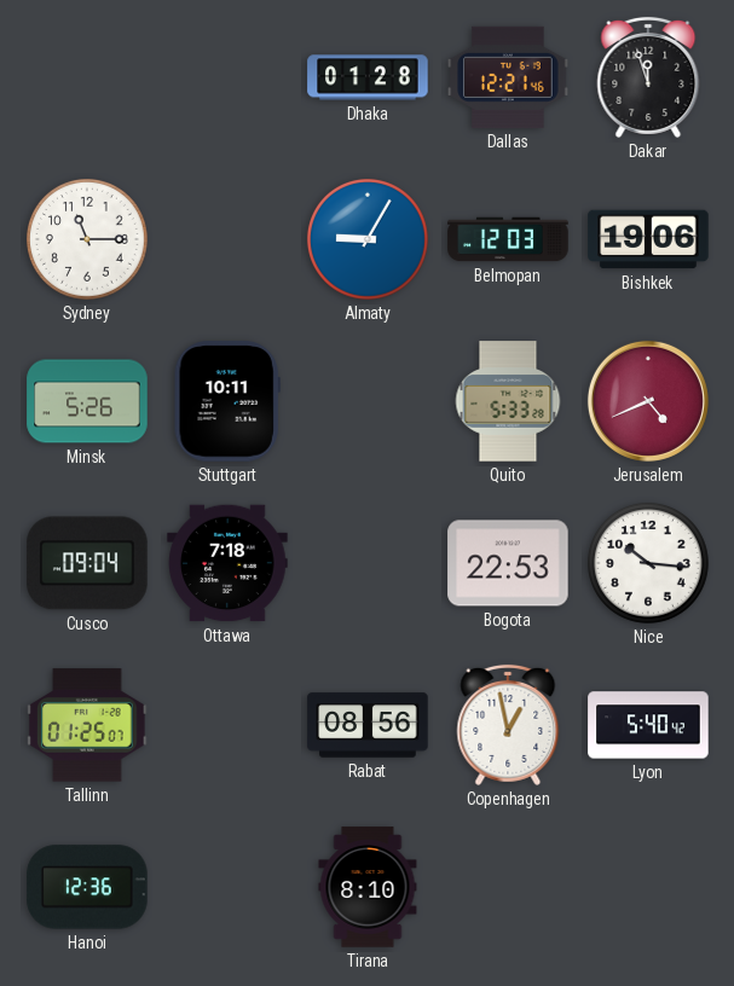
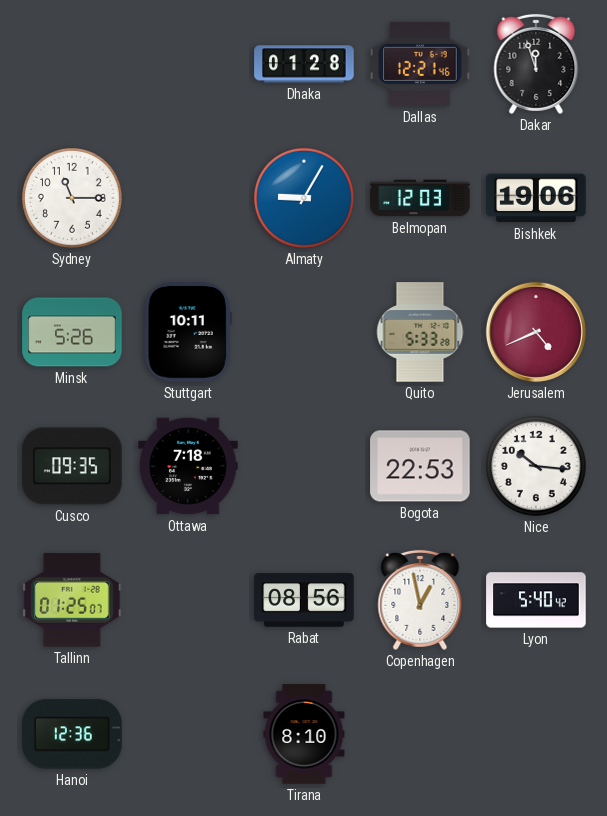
Cusco: 09:04 -> 09:35 (72, 466)
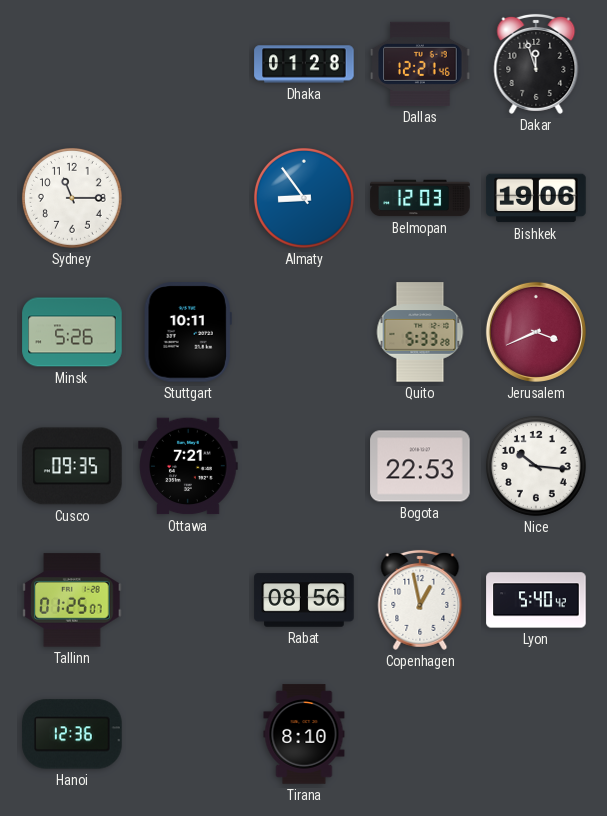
Almaty: 9:05 -> 8:54 (304, 198)
Jerusalem: 4:41 -> 3:41 (536, 332)
Ottawa: 7:18 -> 7:21 (188, 466)
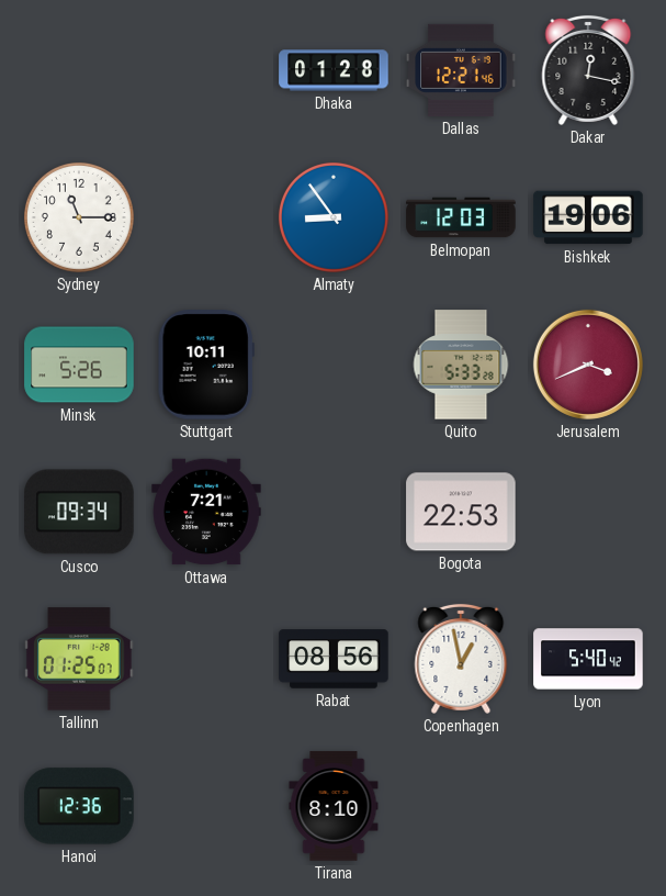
Dakar: 11:57 -> 12:17 (588, 70)
Cusco: 09:35 -> 09:34 (79, 512)
Nice: 10:16 -> none (536, 466)
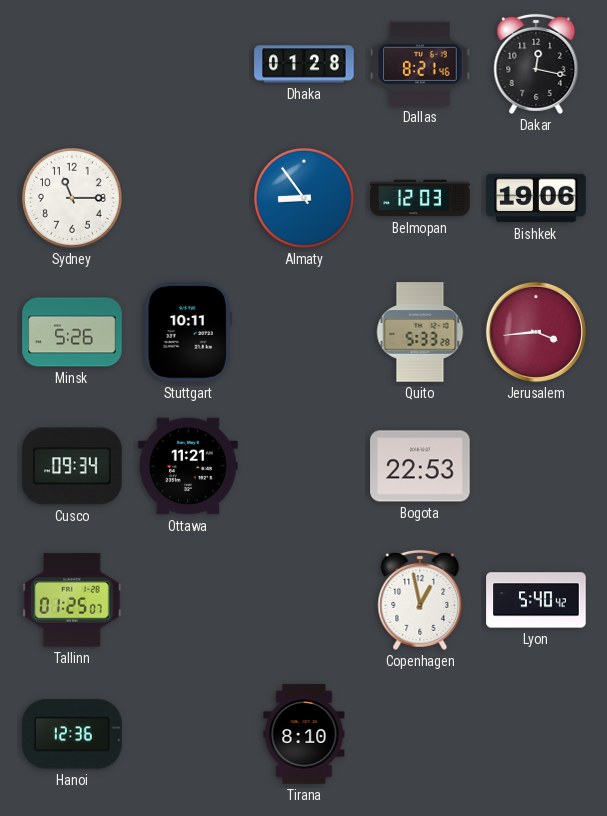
Dallas: 12:21 -> 8:21 (420, 64)
Jerusalem: 3:41 -> 3:44 (536, 332)
Ottawa: 7:21 -> 11:21 (188, 466)
Rabat: 08:56 -> none (334, 659)
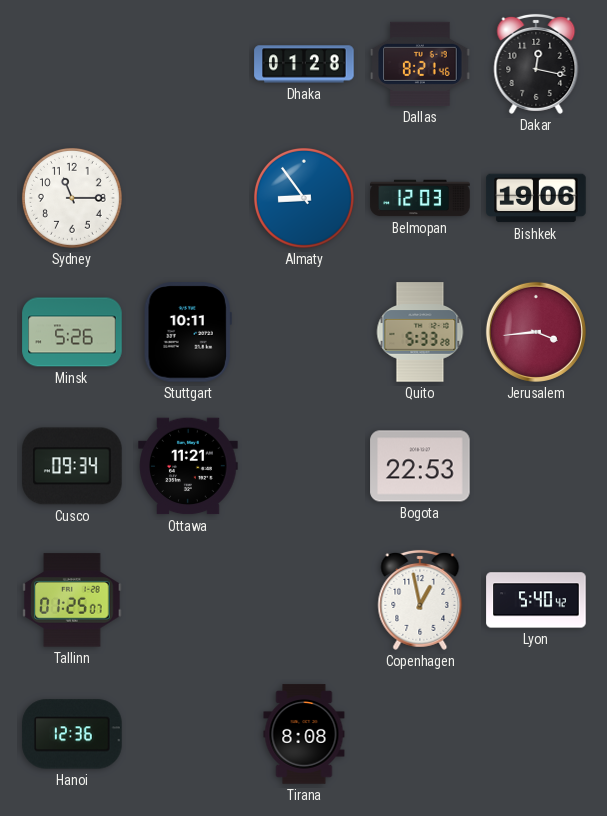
Tirana: 8:10 -> 8:08 (304, 734)
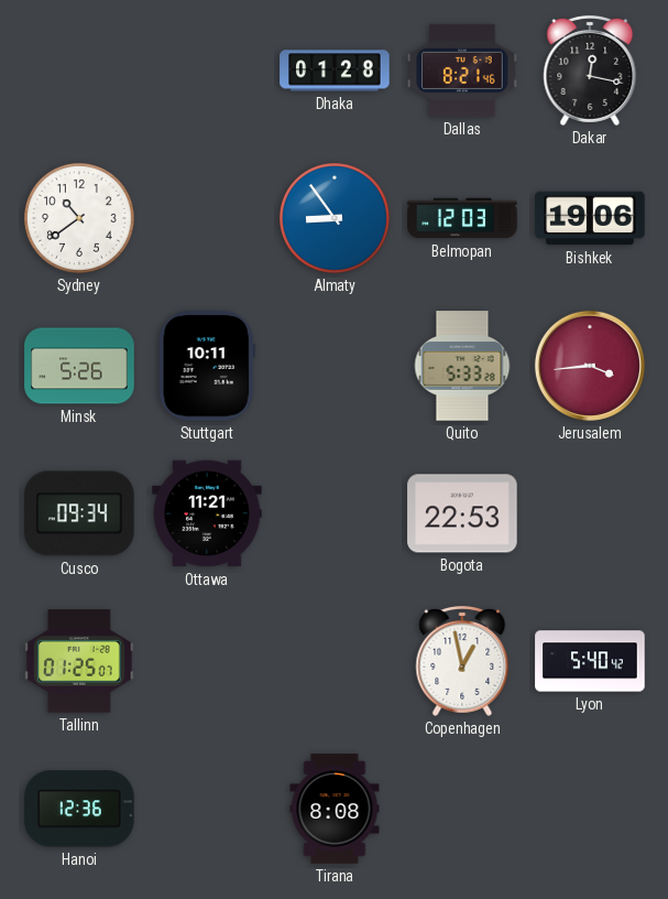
Sydney: 11:15 -> 10:39 (79, 218)
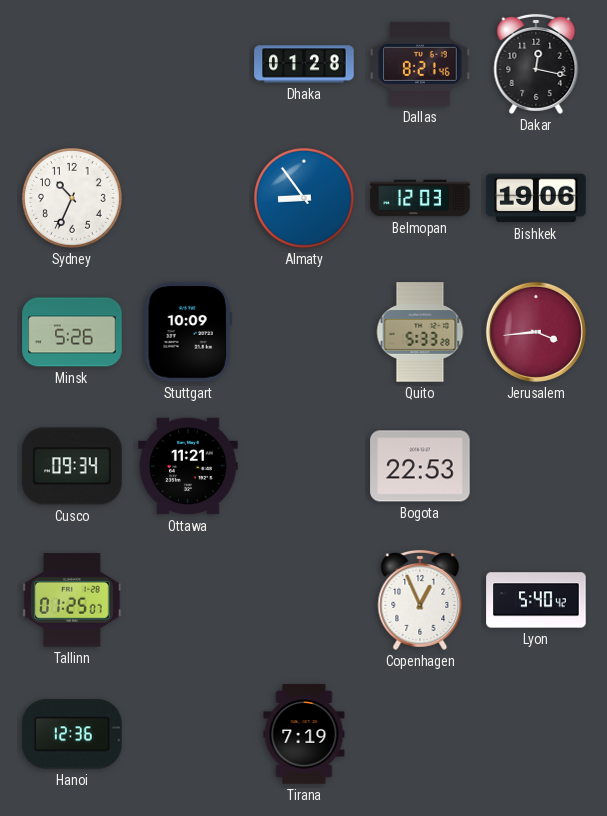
Sydney: 10:39 -> 10:34 (72, 198)
Stuttgart: 10:11 -> 10:09 (188, 332)
Copenhagen: 12:58 -> 12:56 (420, 600)
Tirana: 8:08 -> 7:19 (304, 734)
